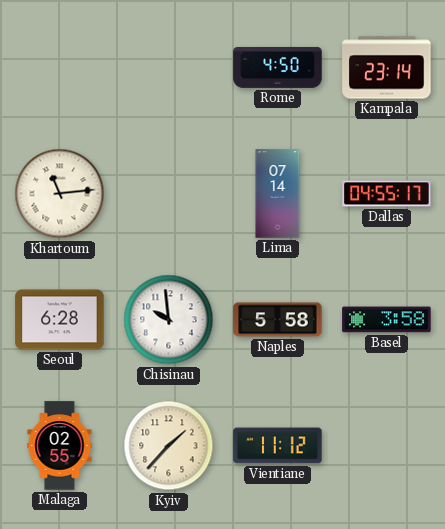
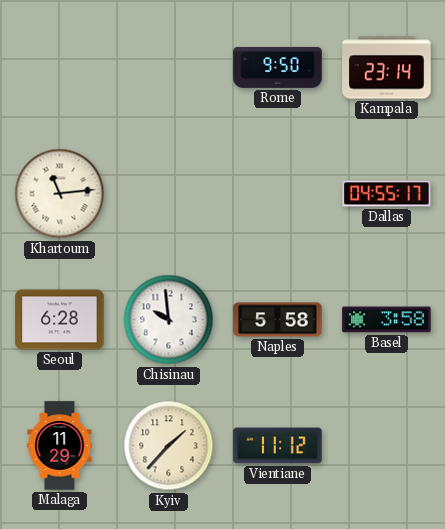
Rome: 4:50 -> 9:50 (278, 67)
Lima: 07:14 -> none (278, 194)
Malaga: 02:55 -> 11:29 (60, 446)
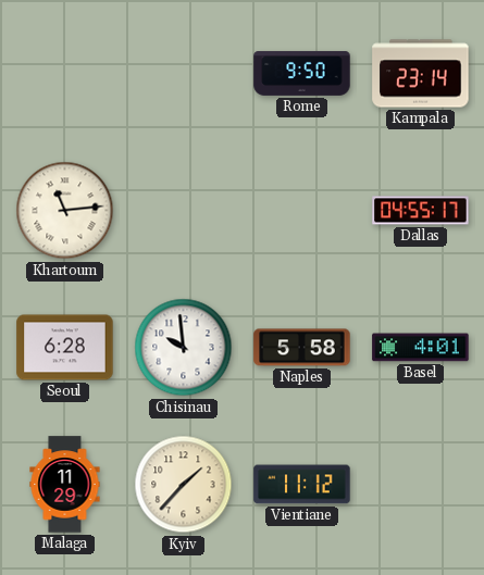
Basel: 3:58 -> 4:01 (421, 348)
